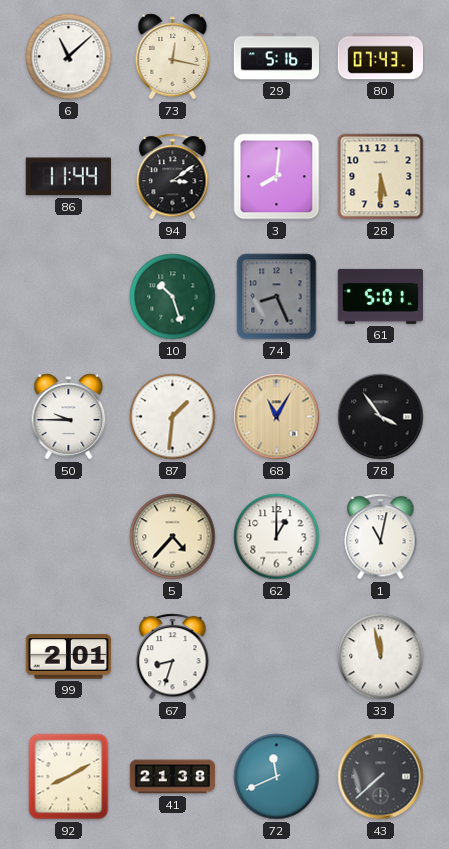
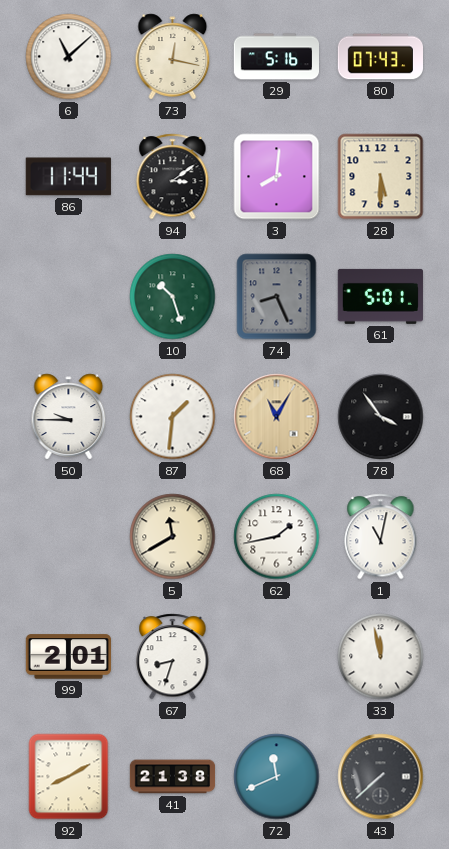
5: 4:37 -> 11:40 (173, 537)
62: 1:00 -> 1:43 (277, 537)
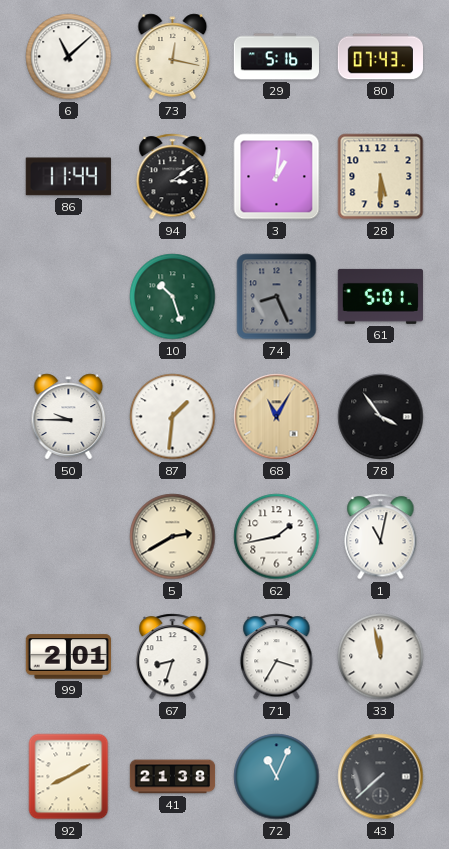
3: 8:01 -> 1:01 (277, 177)
5: 11:40 -> 2:40 (173, 537)
71: none -> 3:35 (277, 657)
72: 11:41 -> 11:04 (277, 777)
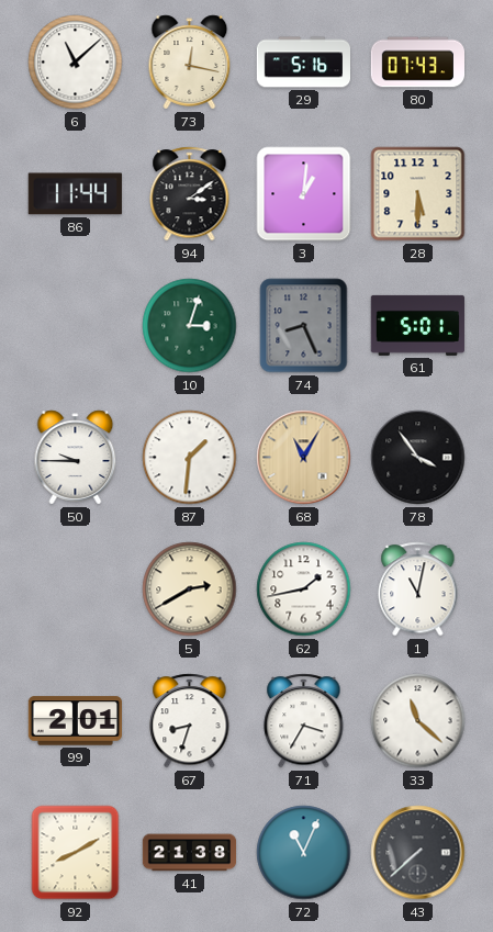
10: 10:27 -> 3:03 (190, 326)
33: 11:58 -> 11:22 (418, 721)
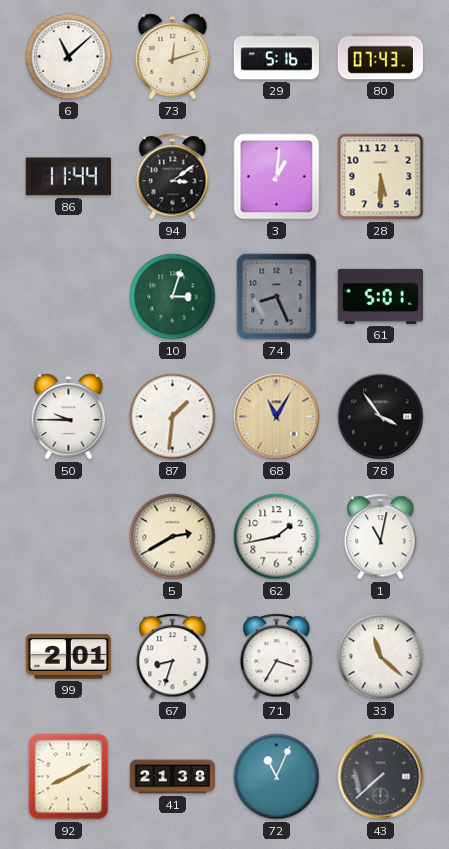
73: 12:17 -> 12:12 (173, 57)
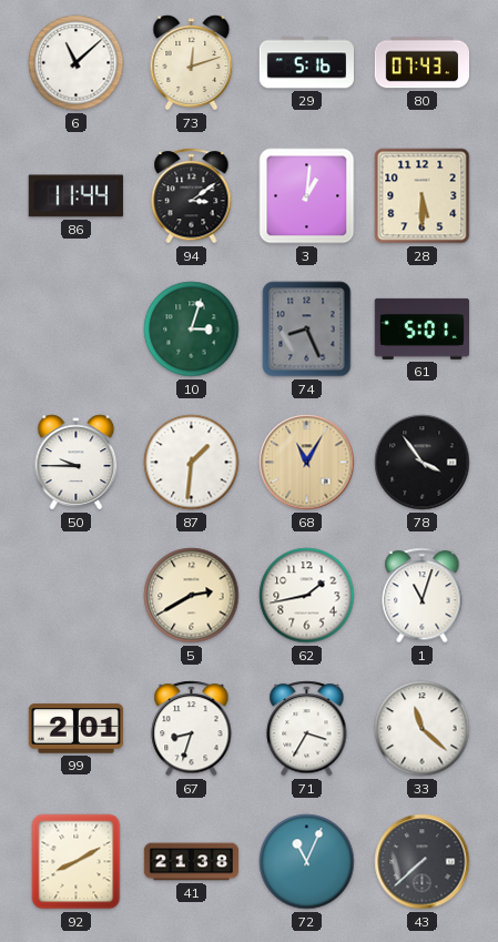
1: 11:02 -> 11:03 (423, 596)
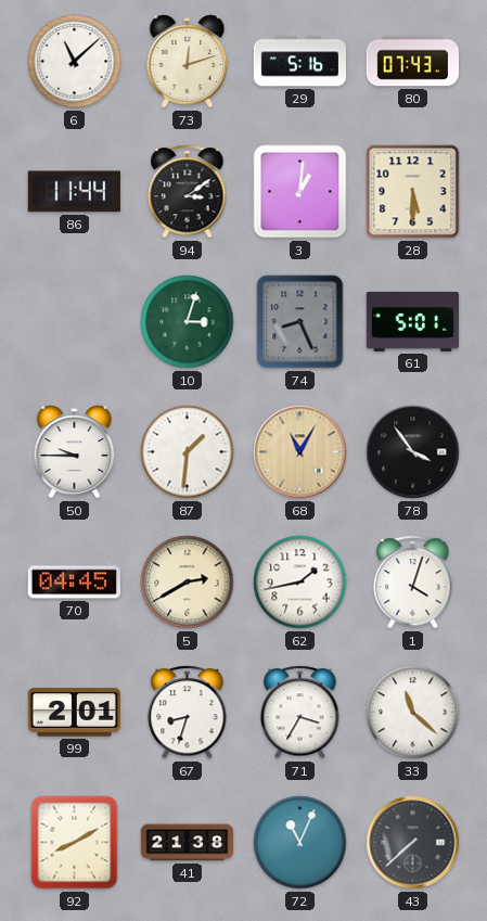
70: none -> 04:45 (74, 583)
1: 11:03 -> 4:03 (413, 583)
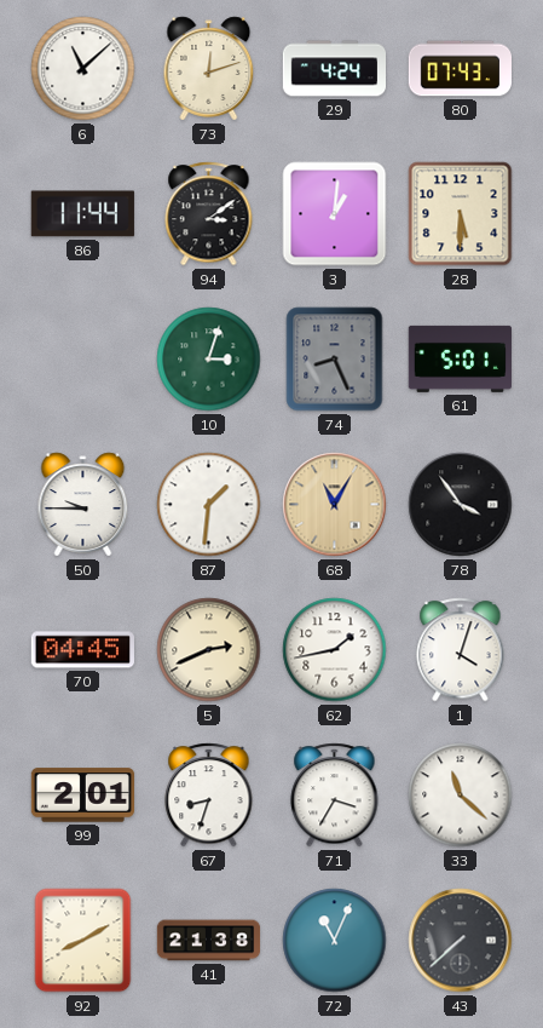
29: 5:16 -> 4:24 (334, 69)
5: 2:40 -> 2:41 (209, 650)
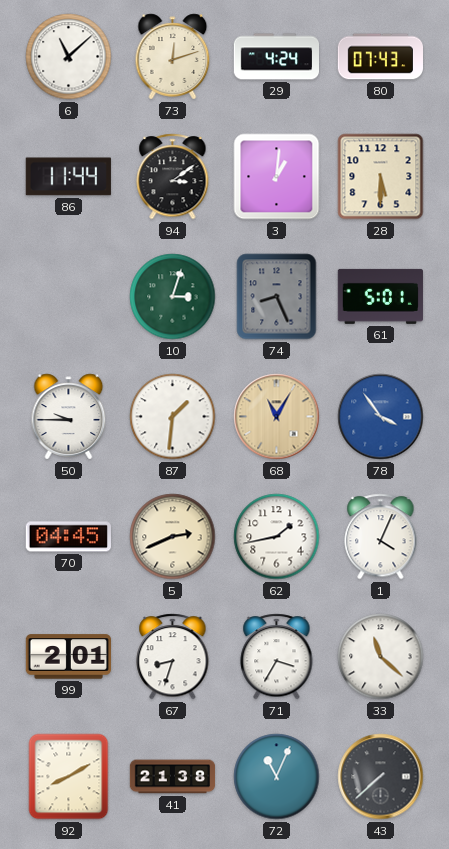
78 dial: black -> blue (381, 417)
1: 4:03 -> 4:04 (381, 537)
